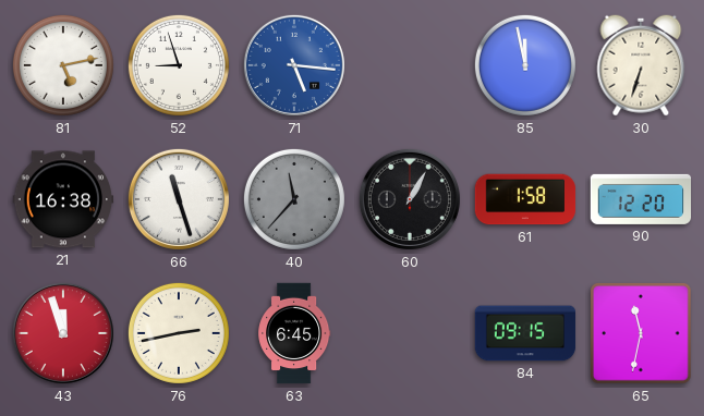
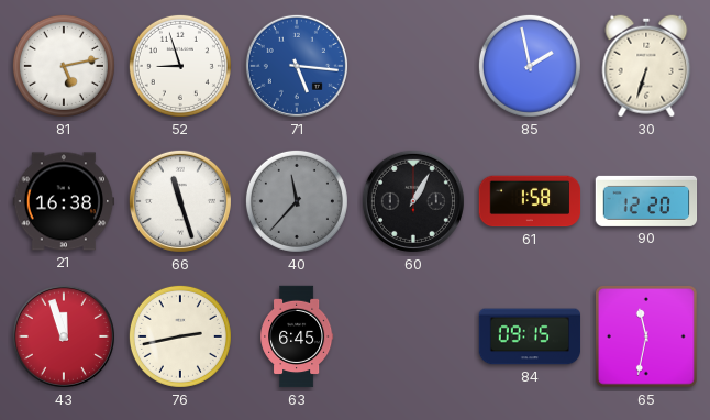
85: 11:58 -> 1:58 (530, 66)
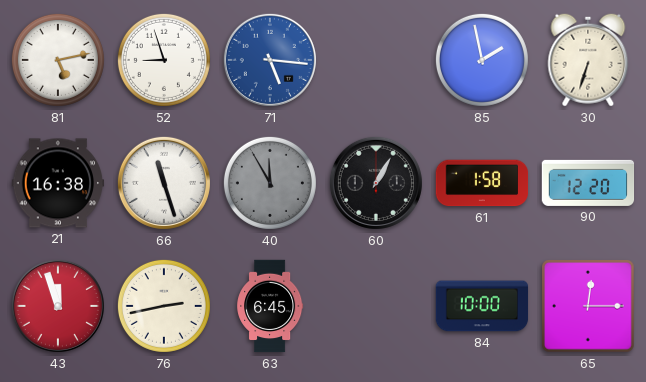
40: 11:37 -> 11:55 (270, 183)
84: 09:15 -> 10:00 (482, 306)
65: 11:32 -> 12:15 (589, 307)
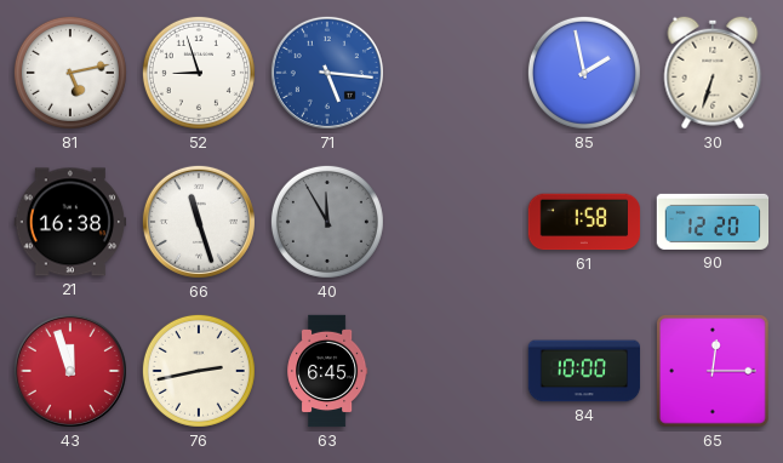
60: 1:05 -> none (376, 183)
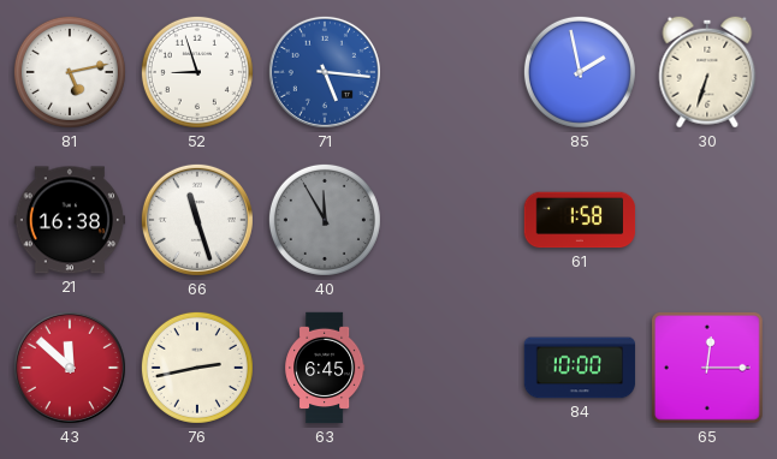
90: 12:20 -> none (713, 222)
43: 11:57 -> 11:52 (70, 368)
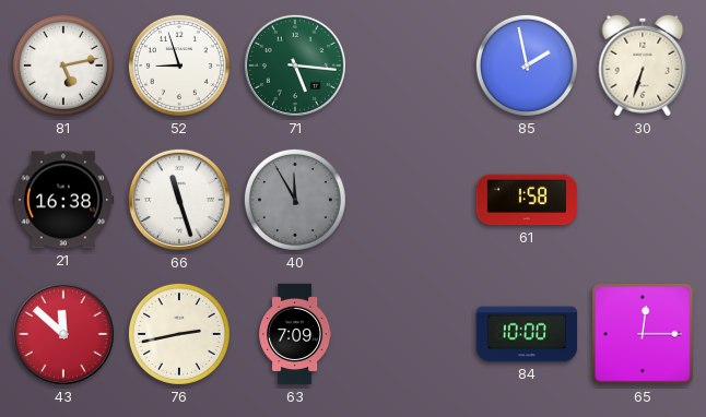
71 dial: blue -> green (295, 65)
63: 6:45 -> 7:09 (296, 334)
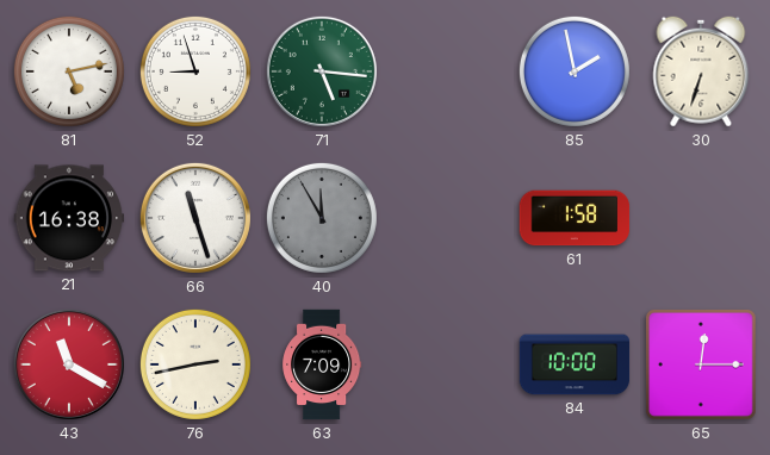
43: 11:52 -> 11:20 (69, 364)
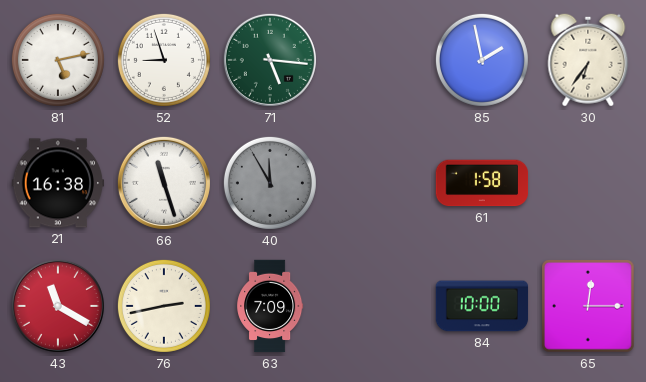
30: 6:33 -> 6:36 (588, 60)
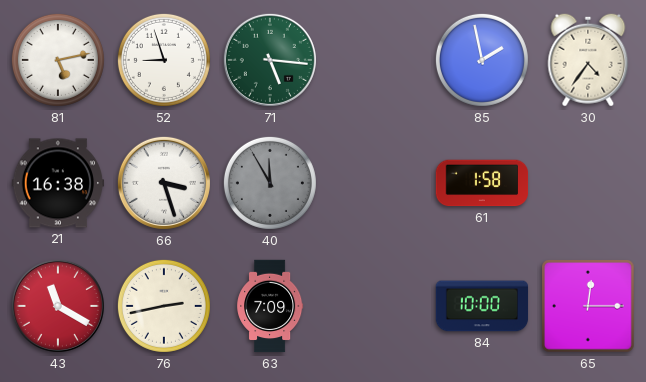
30: 6:36 -> 4:36 (588, 60)
66: 11:27 -> 3:27 (164, 183)
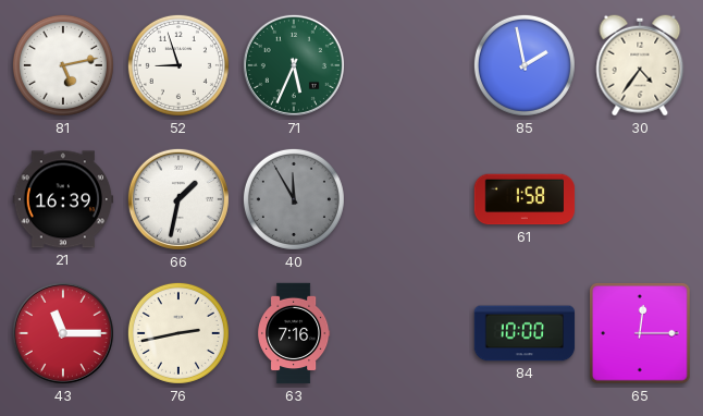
71: 5:16 -> 5:34 (294, 65)
21: 16:38 -> 16:39 (63, 199)
66: 3:27 -> 1:32 (178, 199)
43: 11:20 -> 11:15 (63, 333)
63: 7:09 -> 7:16 (295, 333)
